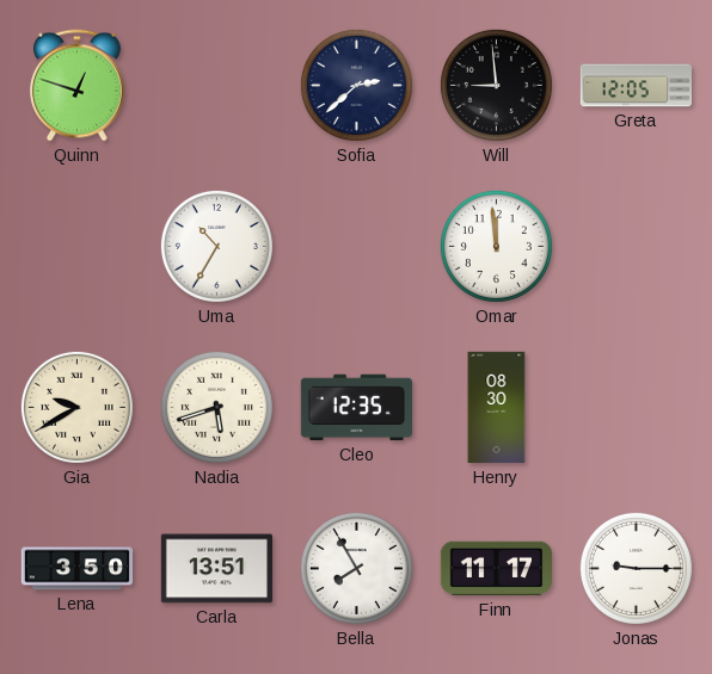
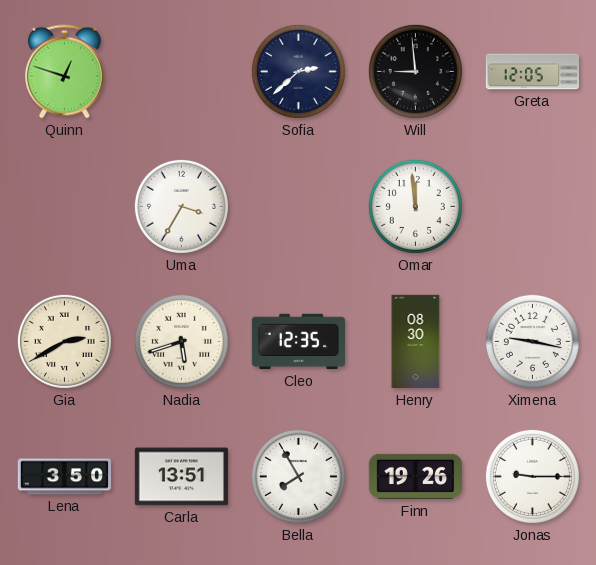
Uma: 10:35 -> 3:35 (181, 206)
Gia: 9:40 -> 2:40 (64, 341)
Ximena: none -> 9:17 (532, 341)
Finn: 11:17 -> 19:26 (415, 477)
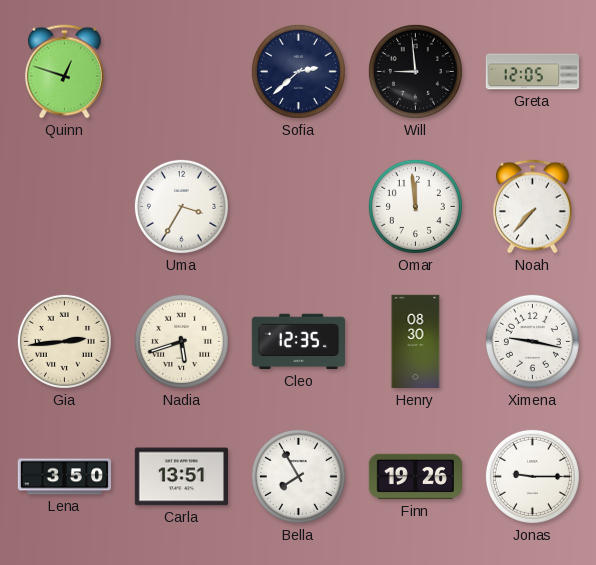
Noah: none -> 7:37 (533, 207)
Gia: 2:40 -> 2:44 (64, 341)
